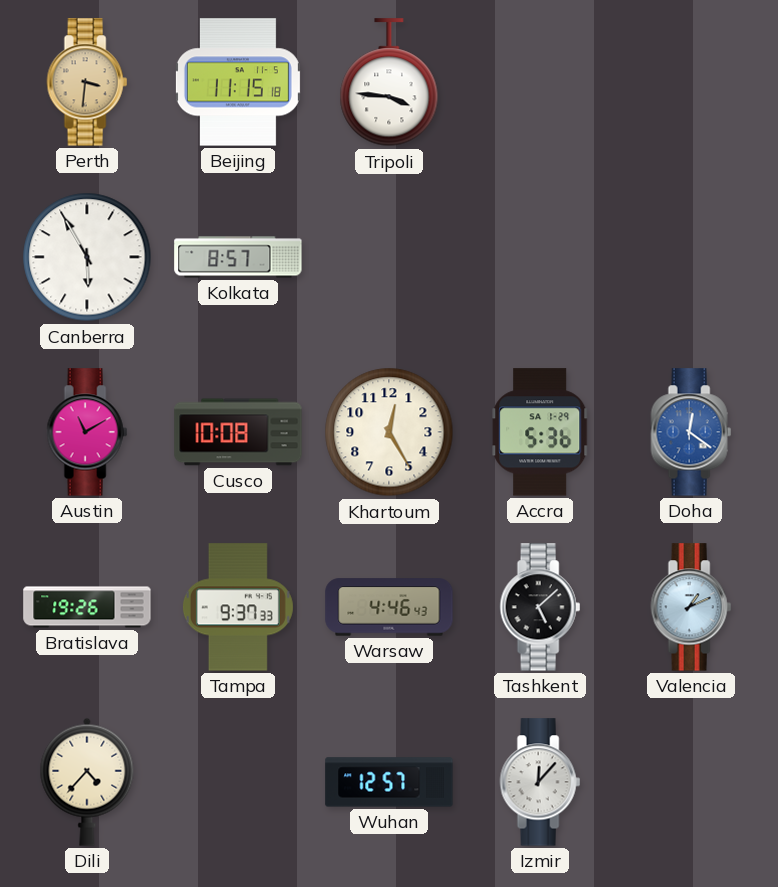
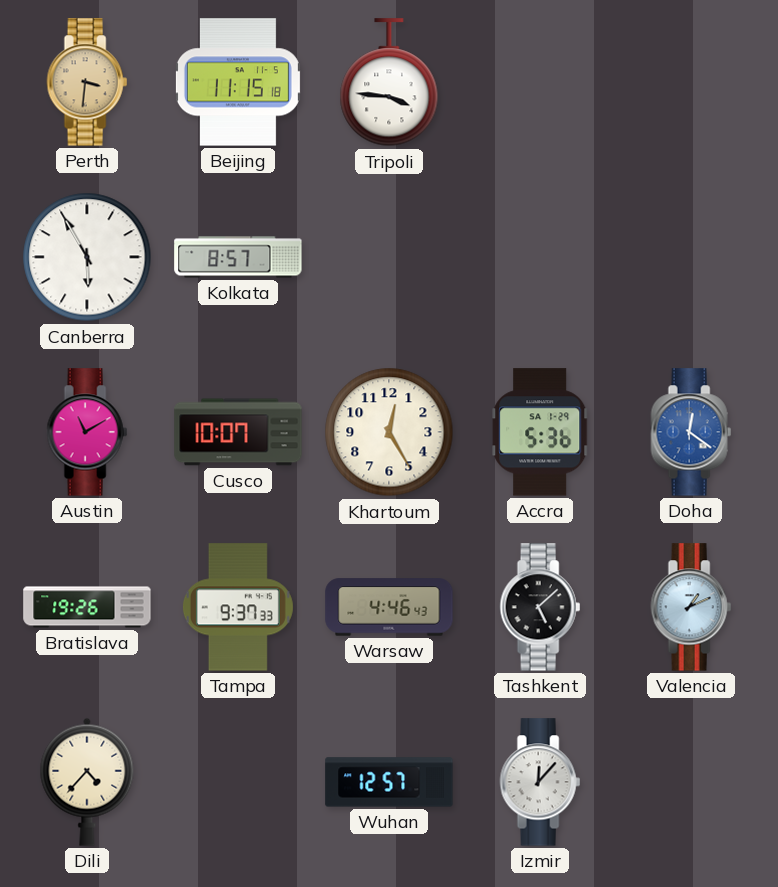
Cusco: 10:08 -> 10:07 (238, 432)
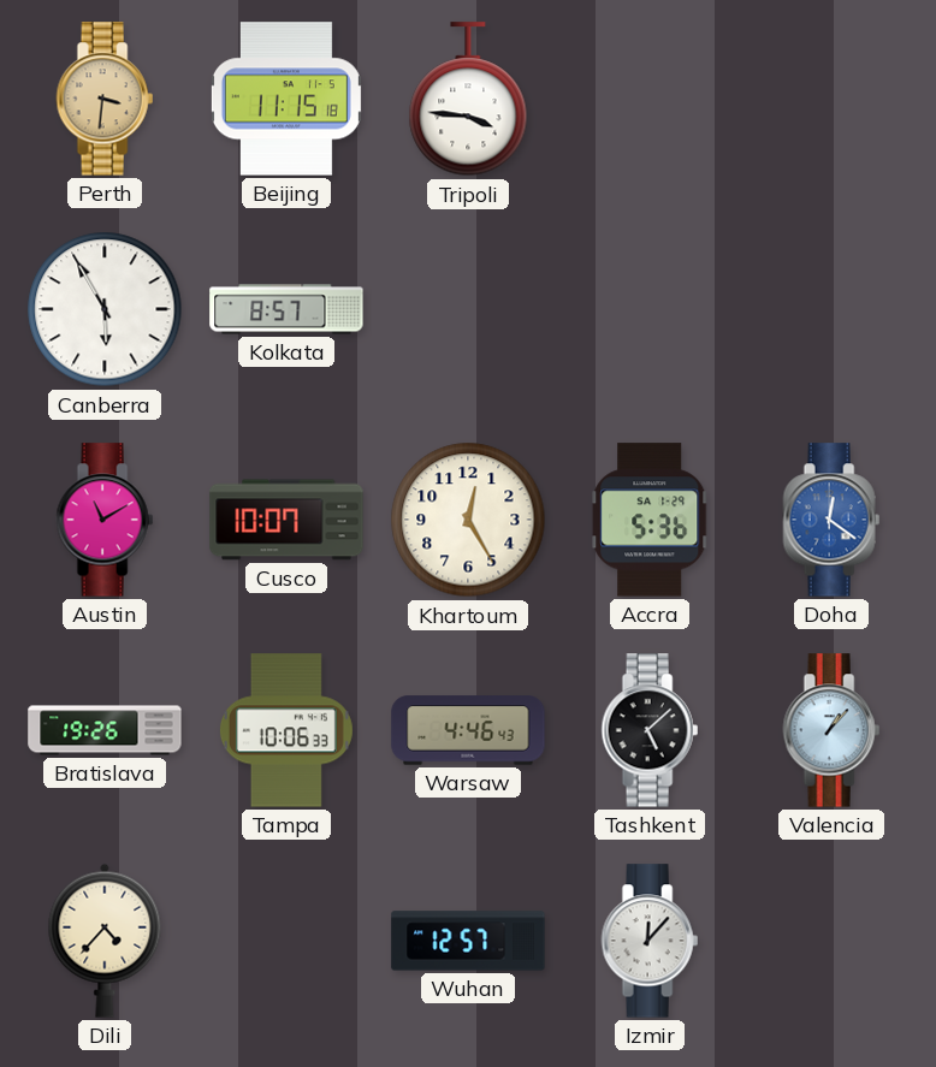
Tampa: 9:37 -> 10:06 (286, 730)
Valencia: 1:11 -> 1:07 (831, 730)
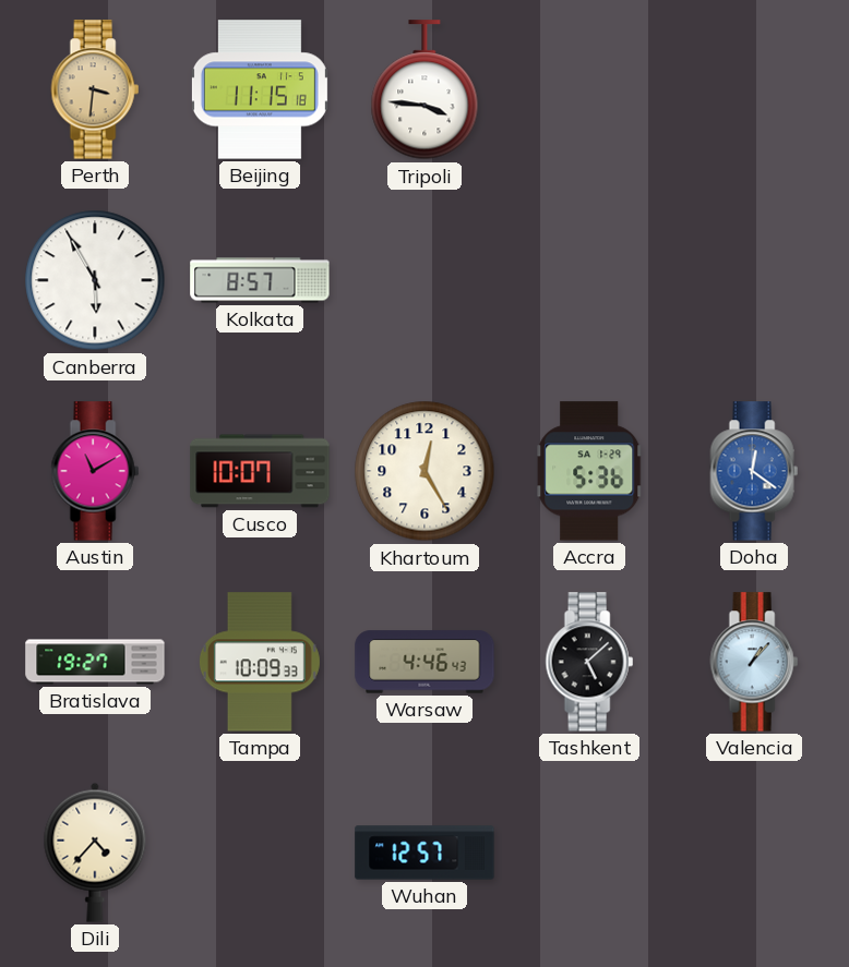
Bratislava: 19:26 -> 19:27 (95, 662)
Tampa: 10:06 -> 10:09 (260, 662)
Izmir: 12:07 -> none (650, 941)
